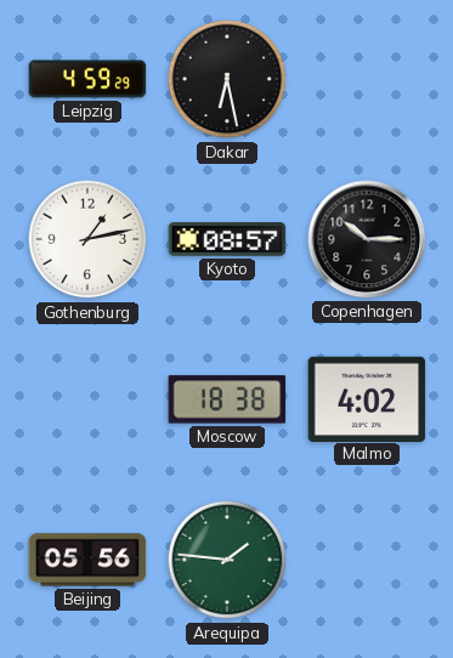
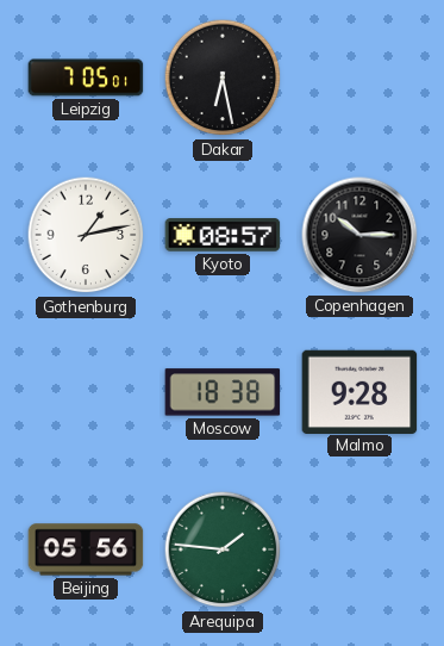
Leipzig: 4:59 -> 7:05 (86, 77)
Malmo: 4:02 -> 9:28 (359, 391)
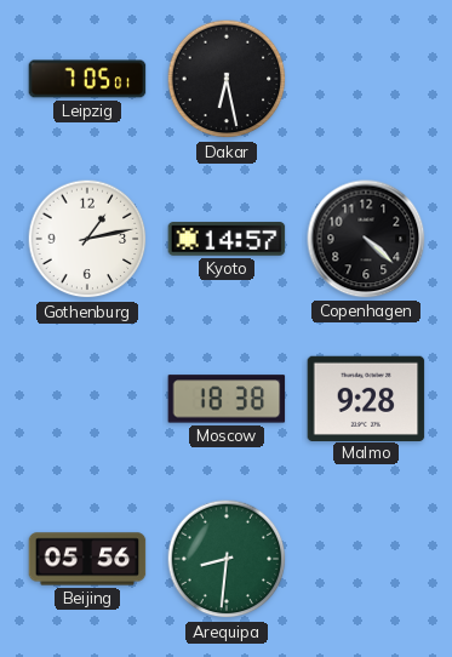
Kyoto: 08:57 -> 14:57 (227, 239)
Copenhagen: 10:15 -> 4:22 (366, 239)
Arequipa: 1:46 -> 8:31 (227, 559)
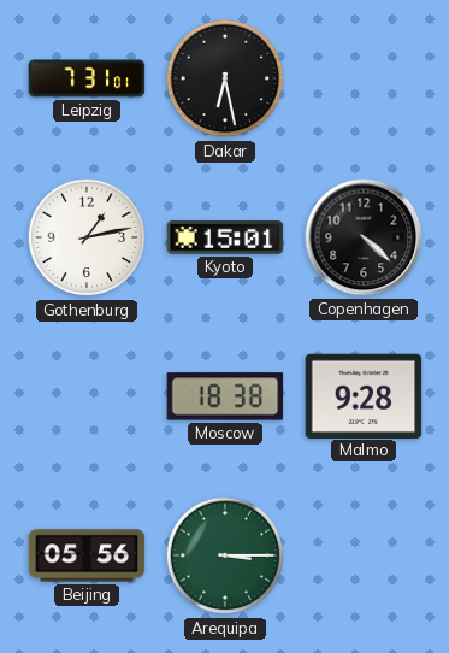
Leipzig: 7:05 -> 7:31 (87, 78)
Kyoto: 14:57 -> 15:01 (225, 237)
Arequipa: 8:31 -> 3:15 (225, 555)
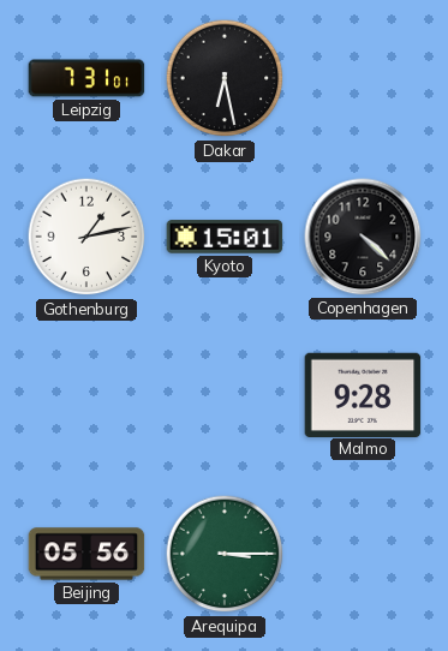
Moscow: 18:38 -> none (225, 396)
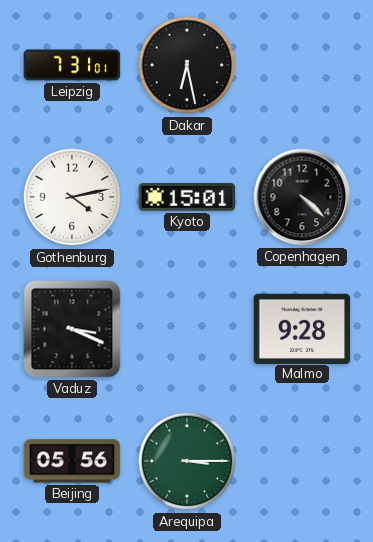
Gothenburg: 1:13 -> 4:13 (72, 197)
Vaduz: none -> 3:19 (72, 329)
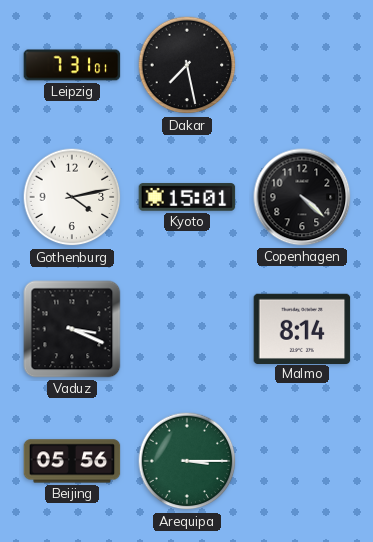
Dakar: 6:28 -> 7:28 (187, 65)
Malmo: 9:28 -> 8:14 (302, 328)
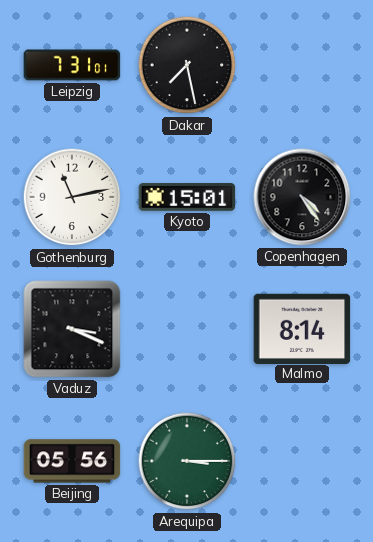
Gothenburg: 4:13 -> 11:13 (72, 197)
Copenhagen: 4:22 -> 4:24 (302, 197)
